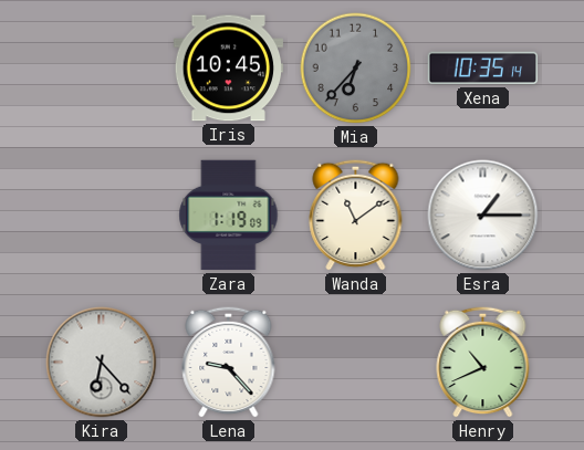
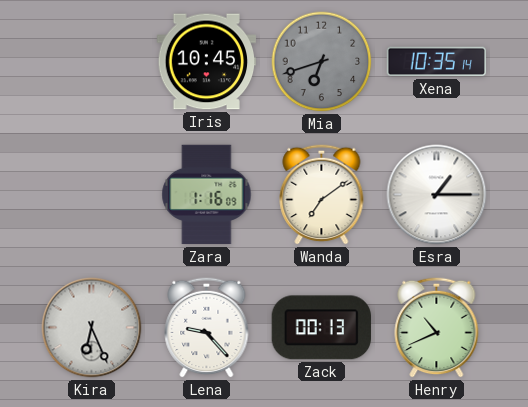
Mia: 6:37 -> 6:42 (322, 62)
Zara: 1:19 -> 1:16 (207, 195)
Wanda: 11:09 -> 7:09 (322, 194)
Kira: 6:23 -> 6:26 (92, 328)
Zack: none -> 00:13 (321, 328)
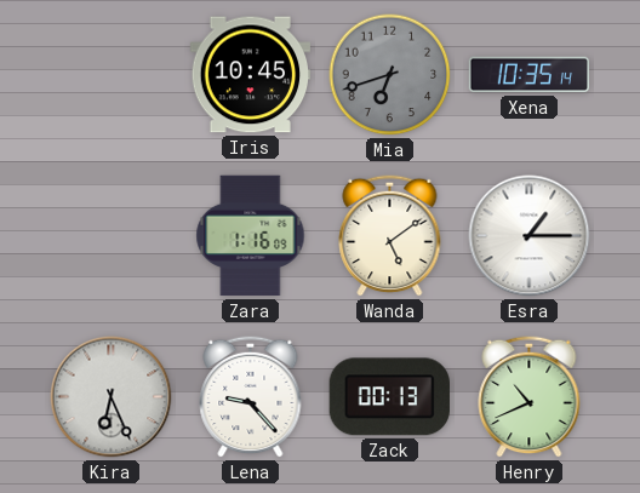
Wanda: 7:09 -> 5:09 (390, 235)
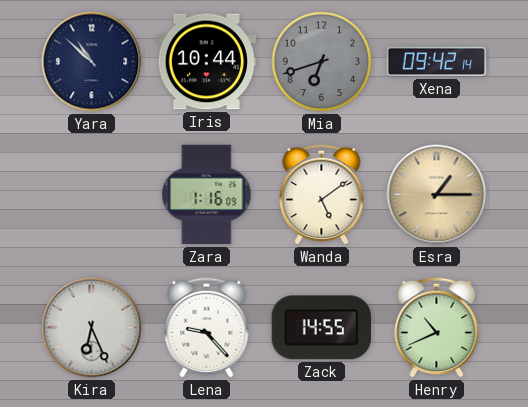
Yara: none -> 10:52 (92, 62)
Iris: 10:45 -> 10:44 (207, 62)
Xena: 10:35 -> 09:42 (437, 62)
Esra dial: white -> champagne (437, 195)
Zack: 00:13 -> 14:55 (321, 328)
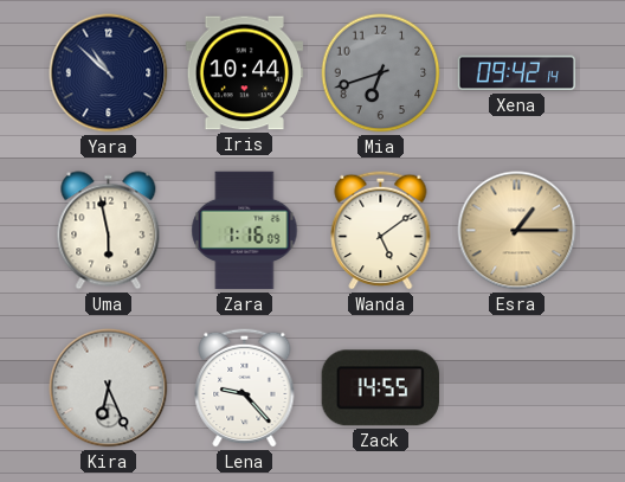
Uma: none -> 5:58 (109, 231)
Henry: 10:41 -> none (437, 327)
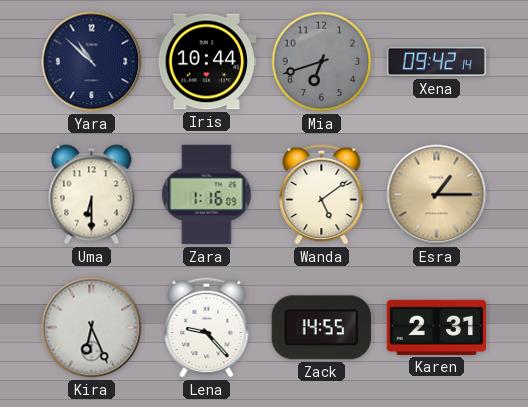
Uma: 5:58 -> 6:30 (92, 195)
Karen: none -> 2:31 (437, 327)
